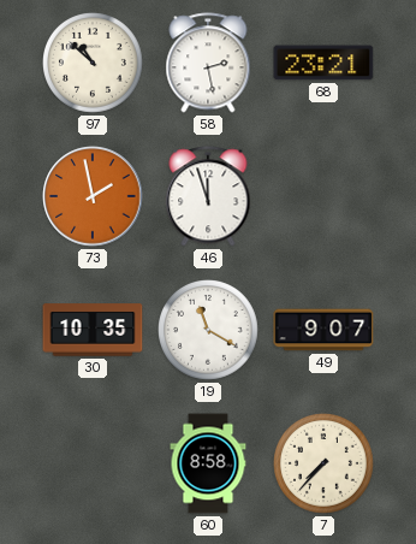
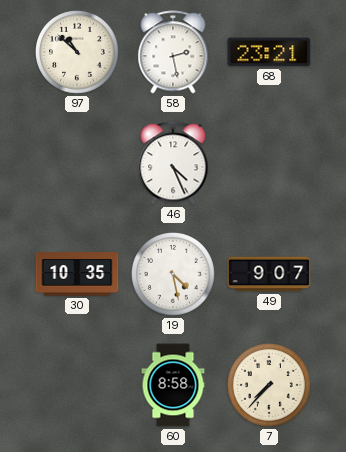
73: 1:58 -> none (93, 196)
46: 11:57 -> 4:26 (173, 163)
19: 11:20 -> 4:28 (174, 275)
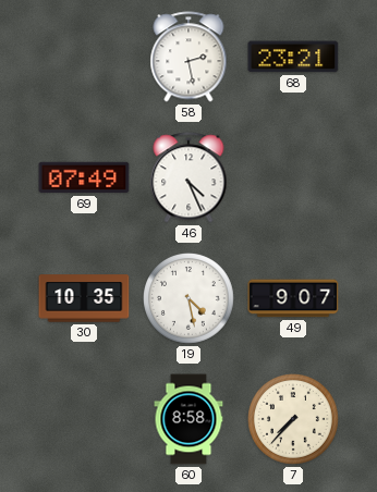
97: 10:52 -> none (78, 53)
69: none -> 07:49 (84, 177)
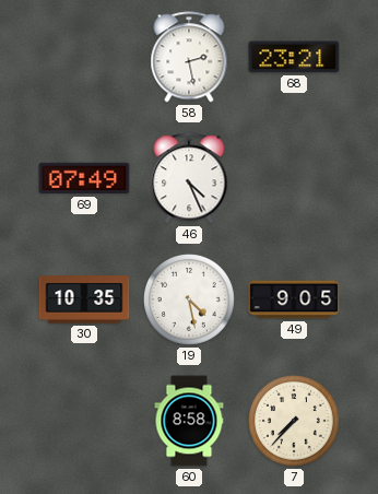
49: 9:07 -> 9:05 (294, 299)
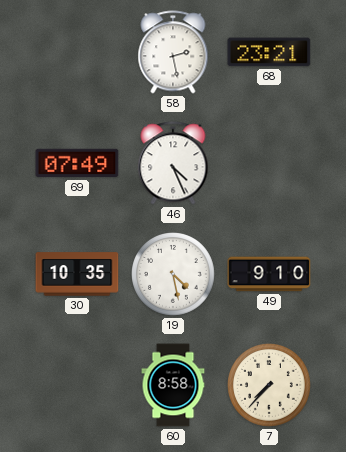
49: 9:05 -> 9:10 (269, 274)
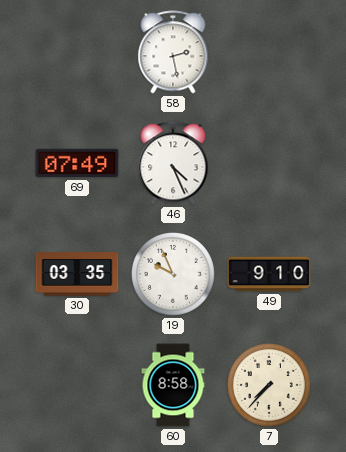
68: 23:21 -> none (269, 52)
30: 10:35 -> 03:35 (77, 274)
19: 4:28 -> 9:56 (174, 275)
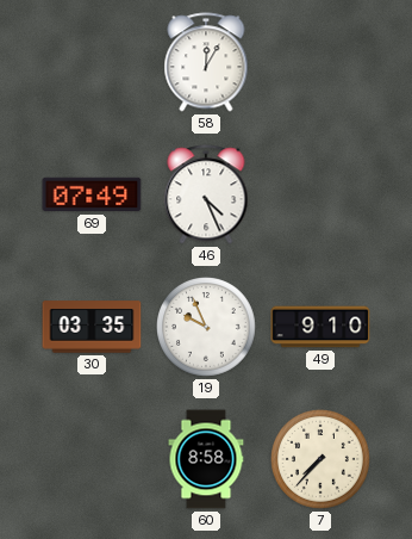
58: 2:28 -> 12:05 (206, 62)
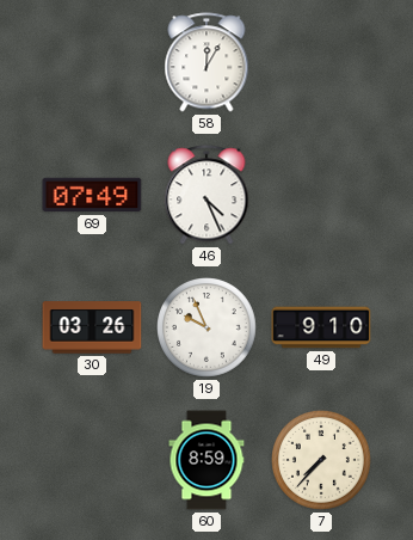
30: 03:35 -> 03:26 (92, 327)
60: 8:58 -> 8:59 (207, 460)
